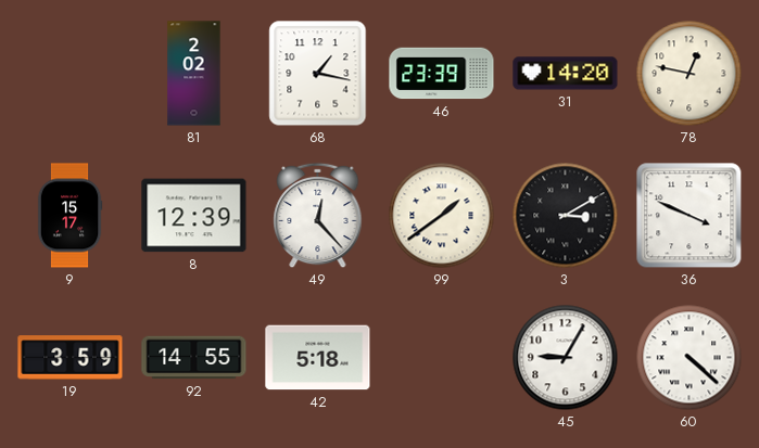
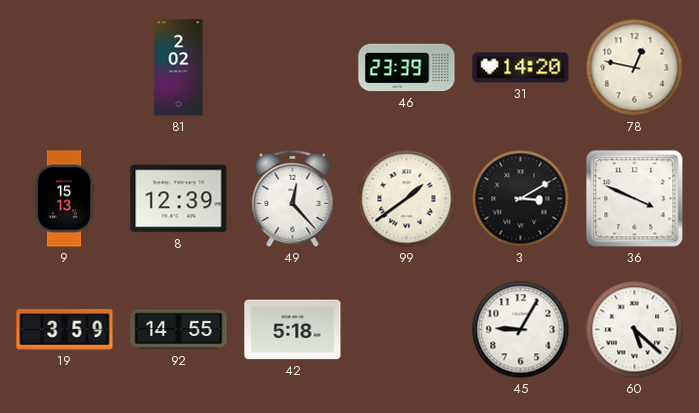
68: 1:17 -> none (318, 74)
9: 15:17 -> 15:13 (64, 199)
60: 4:22 -> 5:22 (635, 330)
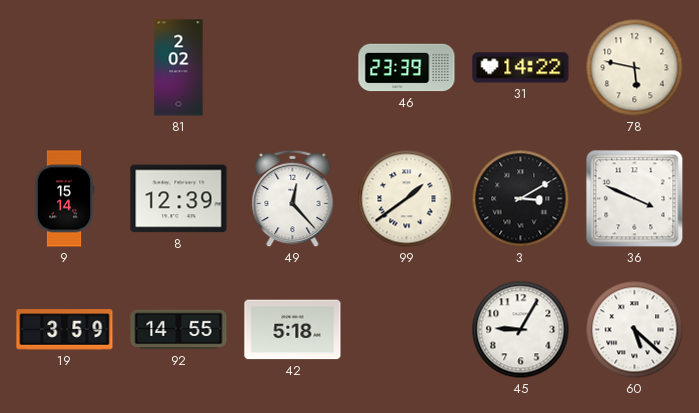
31: 14:20 -> 14:22 (521, 68)
78: 12:47 -> 5:47 (635, 68)
9: 15:13 -> 15:14 (64, 199)
